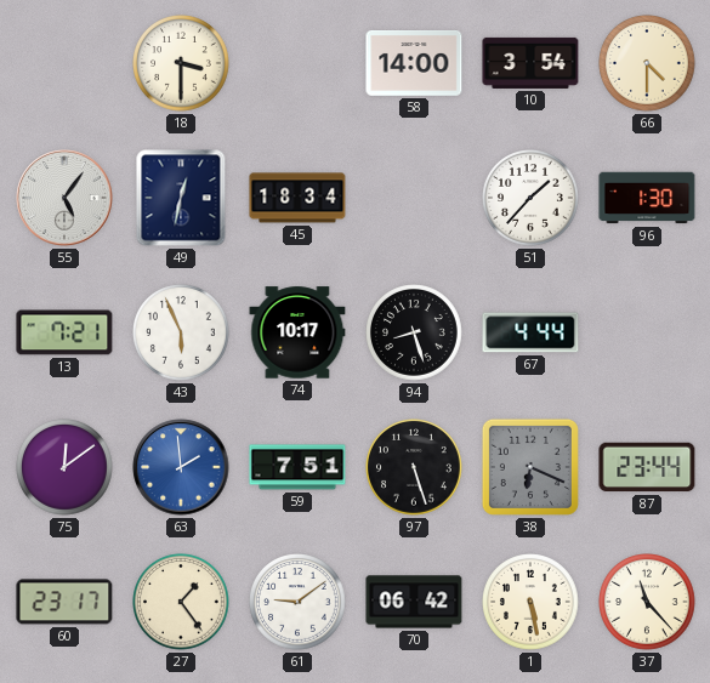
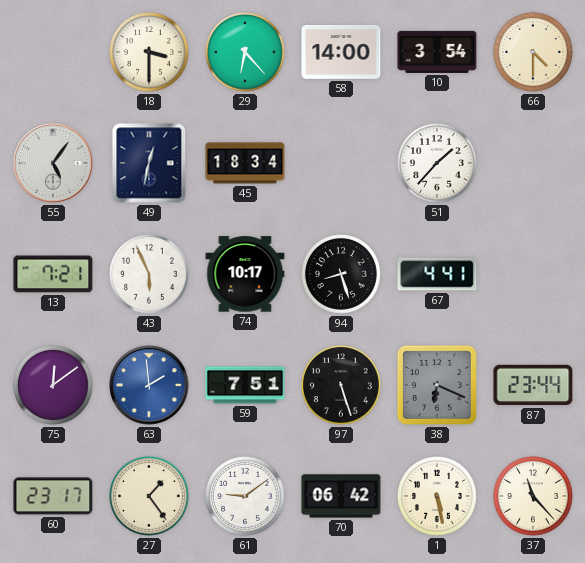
29: none -> 6:23 (246, 53)
96: 1:30 -> none (647, 198)
67: 4:44 -> 4:41 (437, 274)
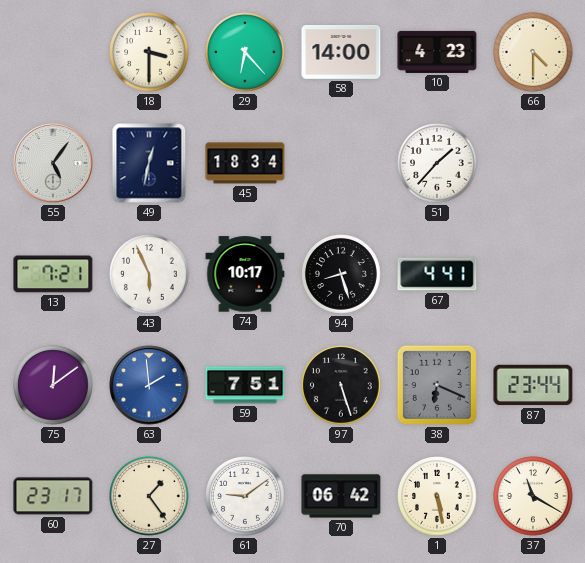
10: 3:54 -> 4:23 (437, 52)
37: 11:23 -> 11:20 (534, 497)
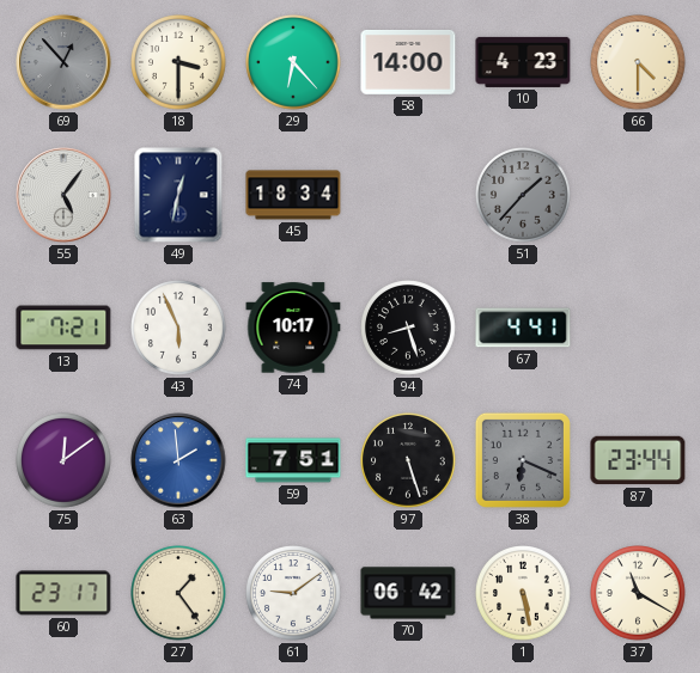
69: none -> 12:53 (63, 62)
51 dial: white -> grey (524, 196)
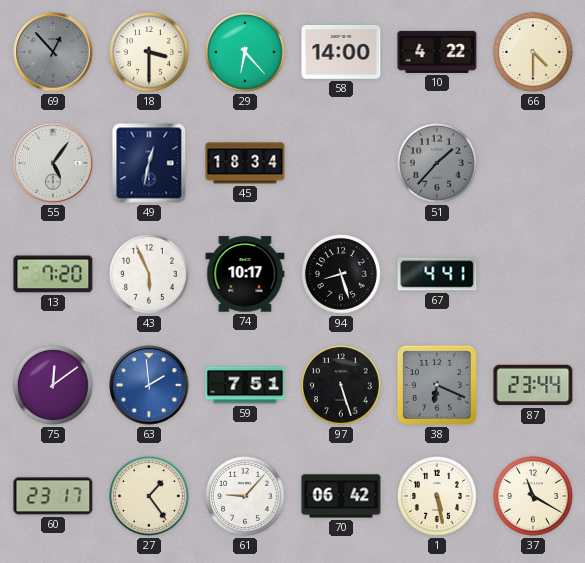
10: 4:23 -> 4:22 (437, 52)
13: 7:21 -> 7:20 (53, 274)
61: 9:09 -> 9:07 (246, 497)
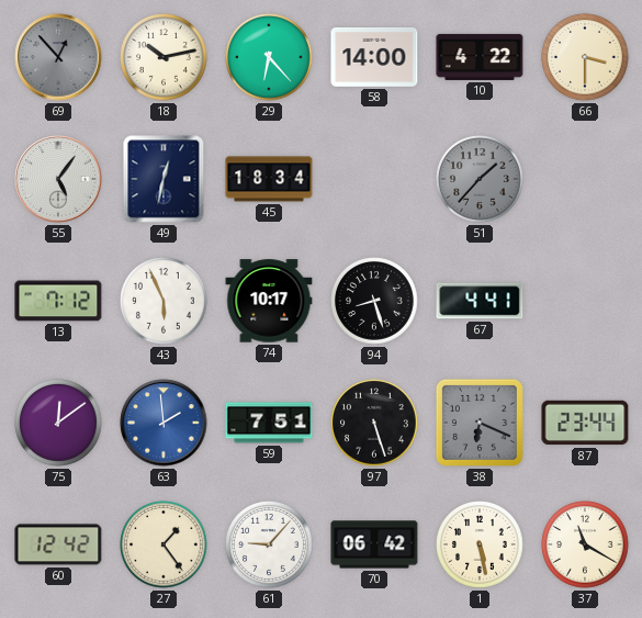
18: 3:30 -> 10:13 (165, 58)
66: 4:30 -> 3:30 (586, 58)
13: 7:20 -> 7:12 (58, 301)
60: 23:17 -> 12:42 (58, 544)
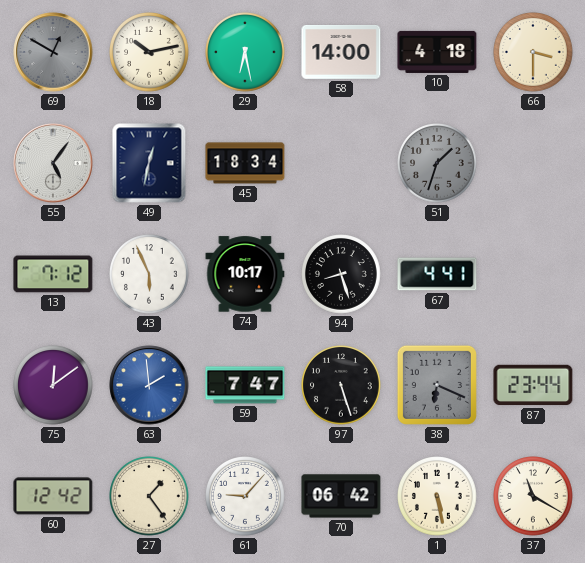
69: 12:53 -> 12:50 (53, 52)
29: 6:23 -> 6:28 (246, 53)
10: 4:22 -> 4:18 (437, 52)
51: 1:37 -> 1:33 (438, 164)
59: 7:51 -> 7:47 (245, 385)
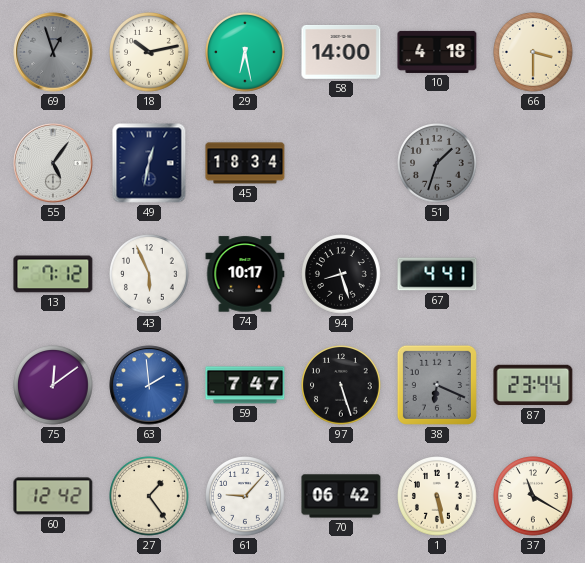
69: 12:50 -> 12:57 (53, 52)
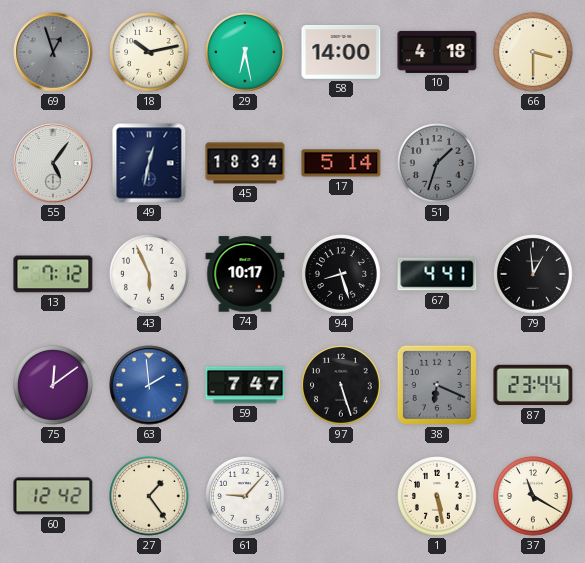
17: none -> 5:14 (341, 163)
79: none -> 12:59 (534, 275)
70: 06:42 -> none (341, 496)
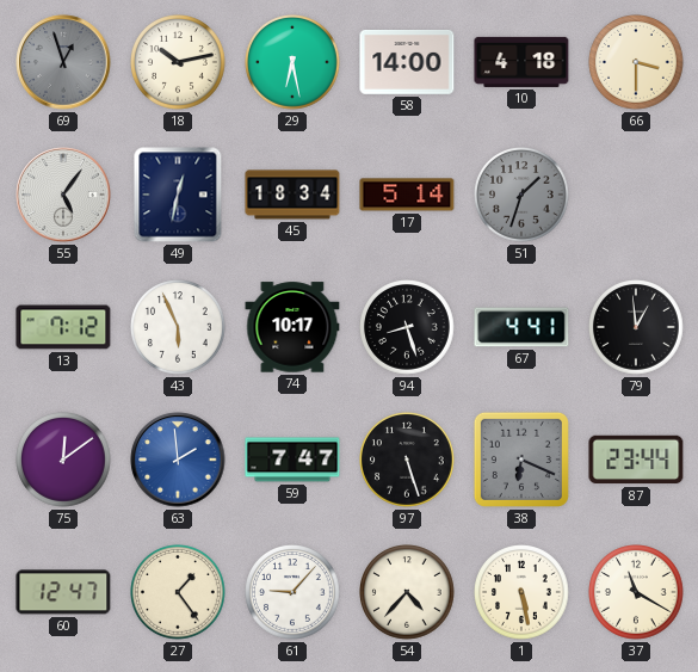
60: 12:42 -> 12:47 (63, 592)
54: none -> 4:37 (408, 593)
